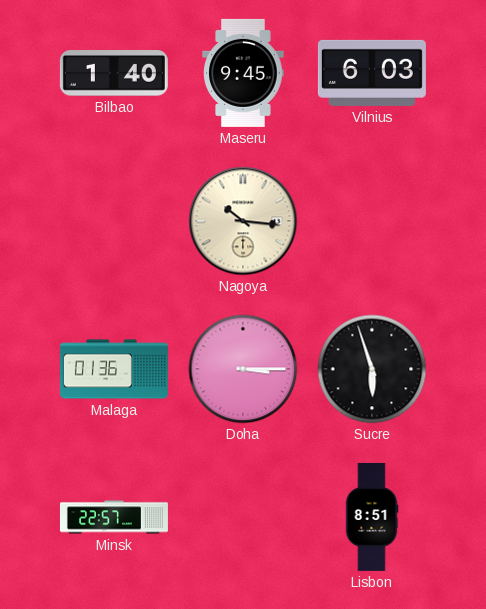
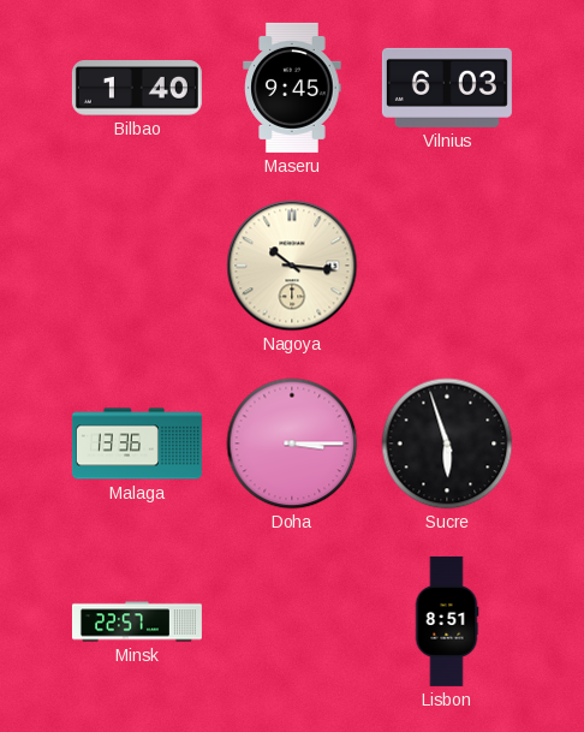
Malaga: 01:36 -> 13:36 (137, 444)
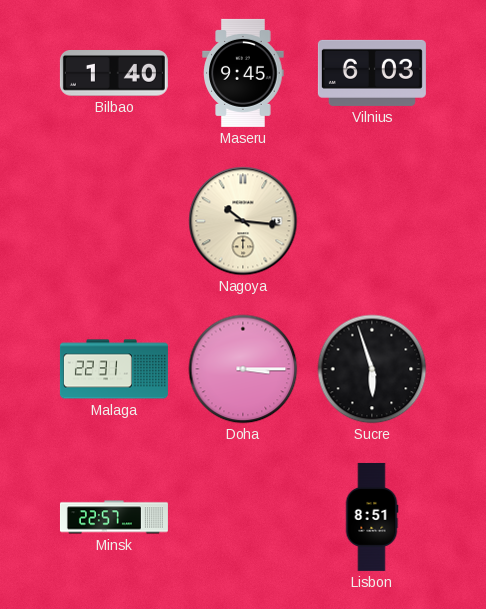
Malaga: 13:36 -> 22:31 (114, 369)
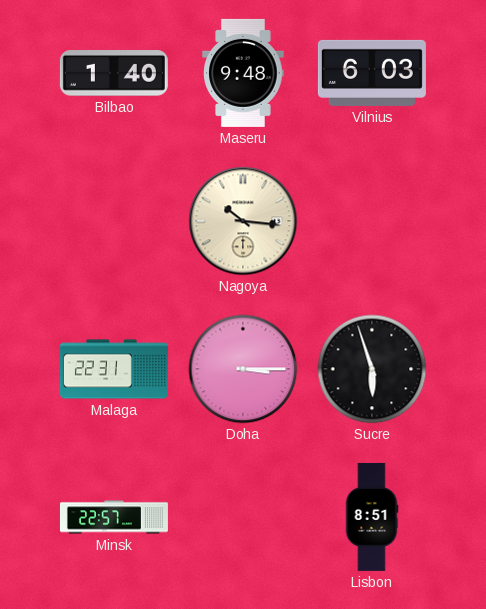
Maseru: 9:45 -> 9:48 (243, 73)
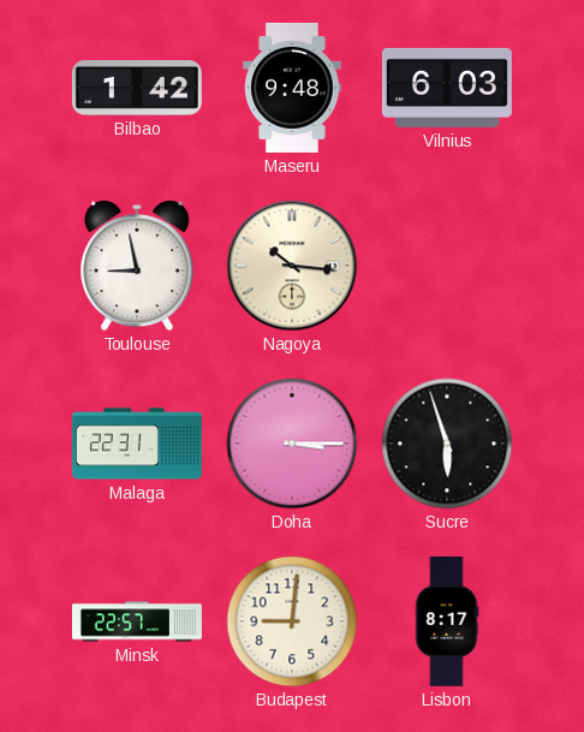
Bilbao: 1:40 -> 1:42 (137, 89)
Toulouse: none -> 8:58 (137, 266)
Budapest: none -> 9:01 (292, 621)
Lisbon: 8:51 -> 8:17 (447, 621)
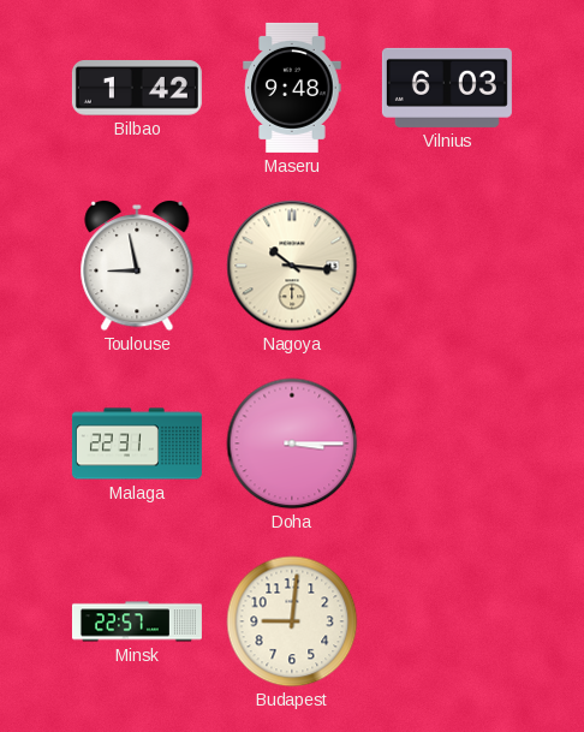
Sucre: 5:57 -> none (447, 444)
Lisbon: 8:17 -> none (447, 621)
